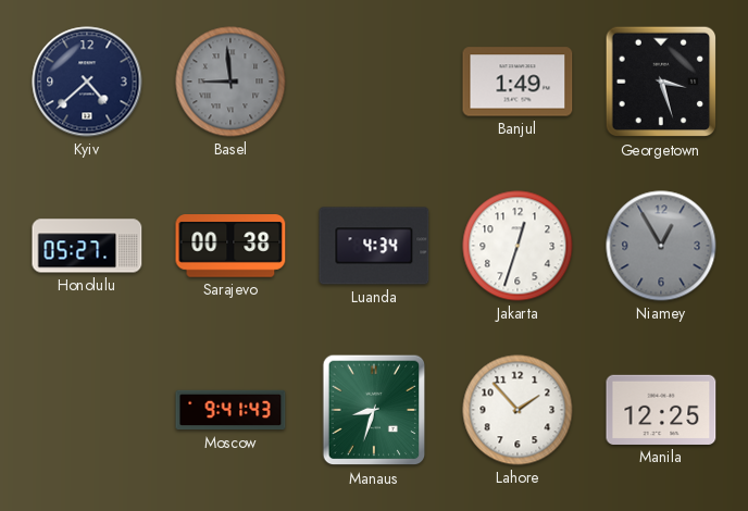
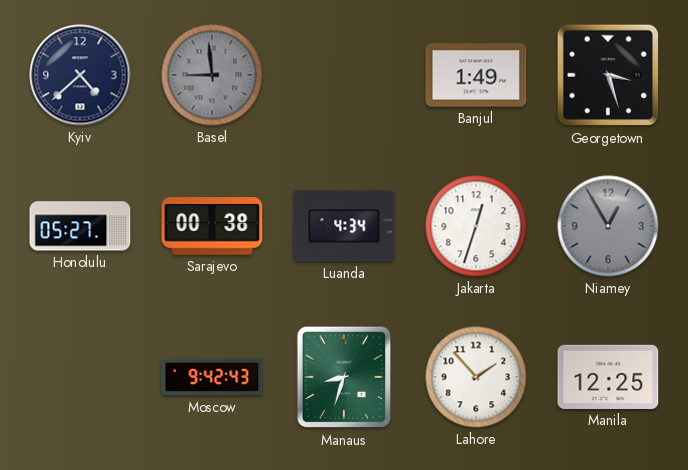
Moscow: 9:41 -> 9:42 (212, 377)
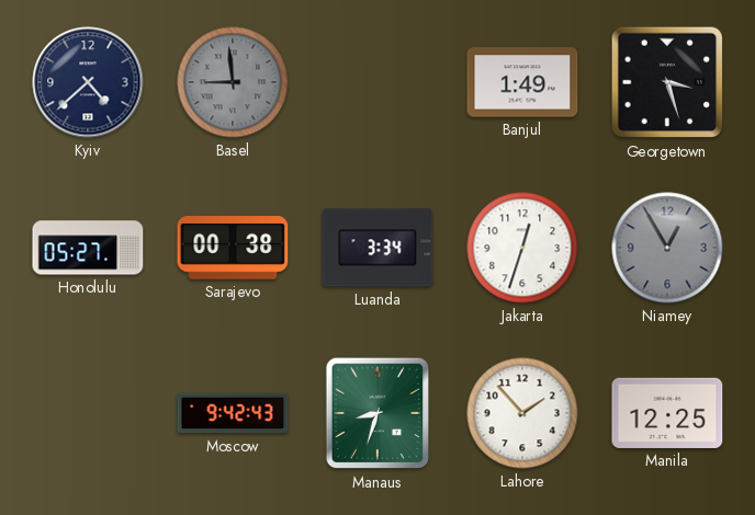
Luanda: 4:34 -> 3:34 (377, 248)
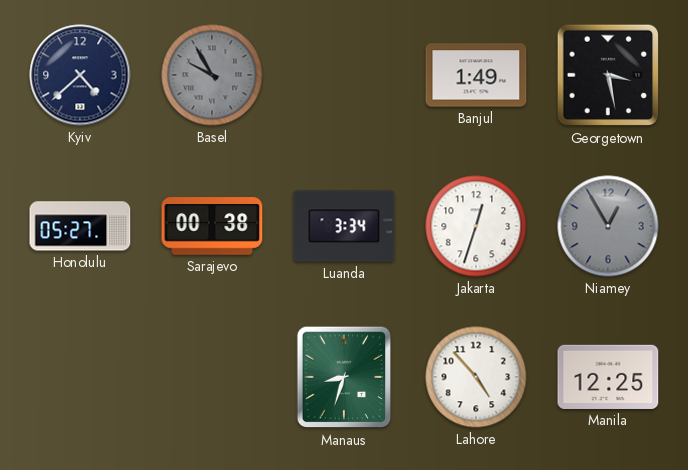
Basel: 8:59 -> 9:55 (212, 75)
Georgetown: 3:27 -> 3:28 (608, 75)
Moscow: 9:42 -> none (233, 413)
Lahore: 1:53 -> 4:53 (476, 377)
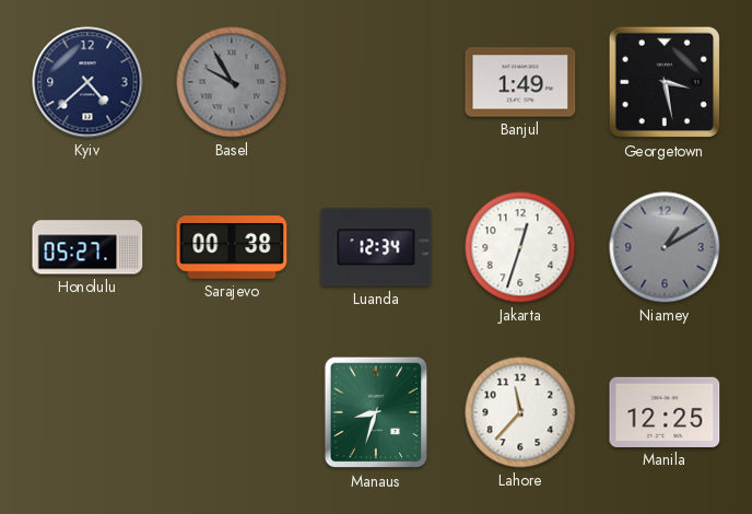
Luanda: 3:34 -> 12:34 (376, 247)
Niamey: 12:55 -> 1:10 (665, 247)
Lahore: 4:53 -> 11:37 (520, 412)
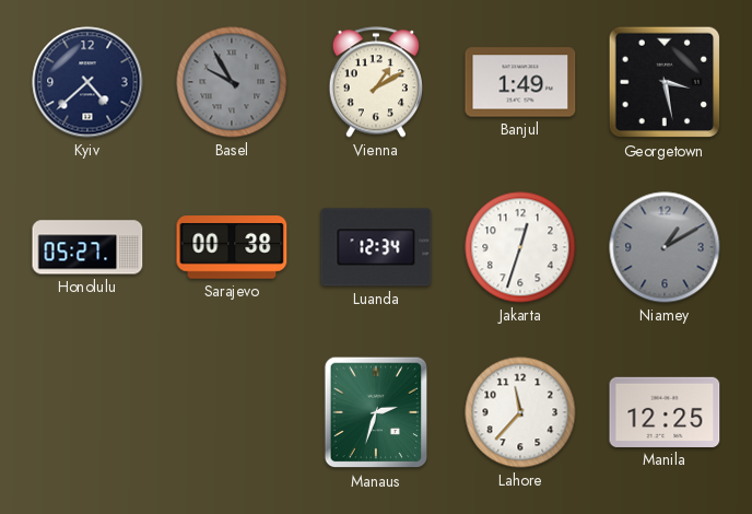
Vienna: none -> 1:10 (375, 82)
Manaus: 8:33 -> 2:33 (376, 412)
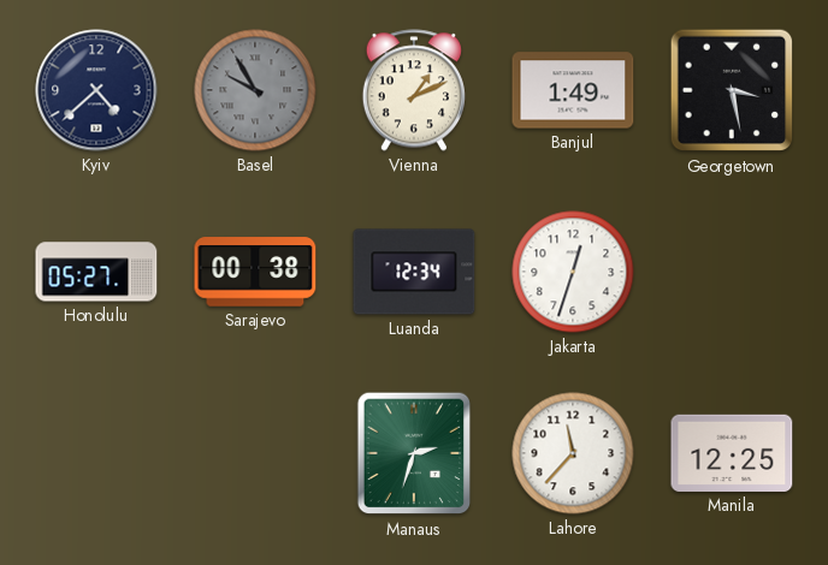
Vienna: 1:10 -> 1:11 (413, 90)
Niamey: 1:10 -> none (665, 247)
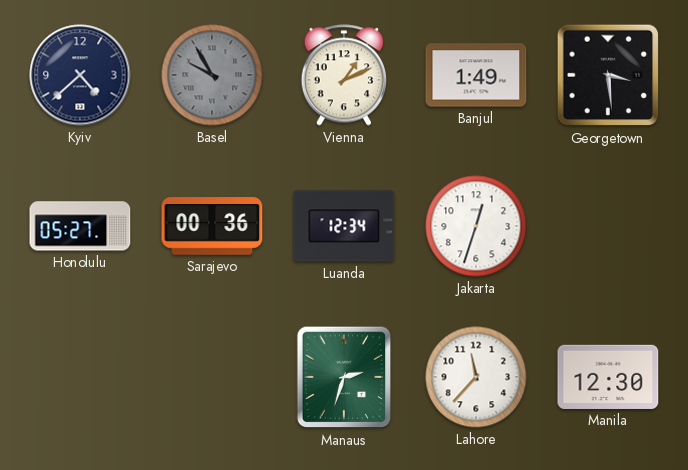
Georgetown: 3:28 -> 3:29 (608, 75)
Sarajevo: 00:38 -> 00:36 (212, 226)
Manila: 12:25 -> 12:30 (608, 377)
